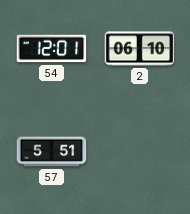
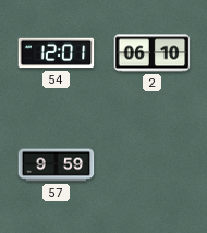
57: 5:51 -> 9:59 (57, 165)
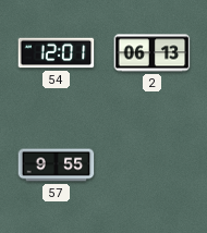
2: 06:10 -> 06:13 (153, 53)
57: 9:59 -> 9:55 (57, 165)
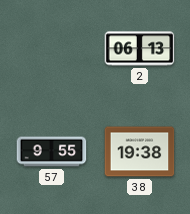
54: 12:01 -> none (57, 53)
38: none -> 19:38 (140, 152)
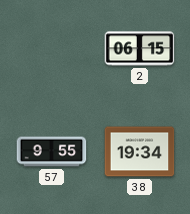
2: 06:13 -> 06:15 (140, 49)
38: 19:38 -> 19:34 (140, 152)
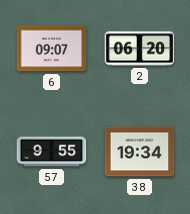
6: none -> 09:07 (52, 49)
2: 06:15 -> 06:20 (140, 49)
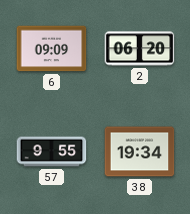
6: 09:07 -> 09:09 (52, 49)
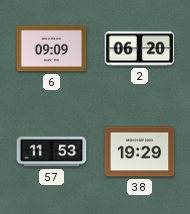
57: 9:55 -> 11:53 (52, 152)
38: 19:34 -> 19:29 (140, 152)
